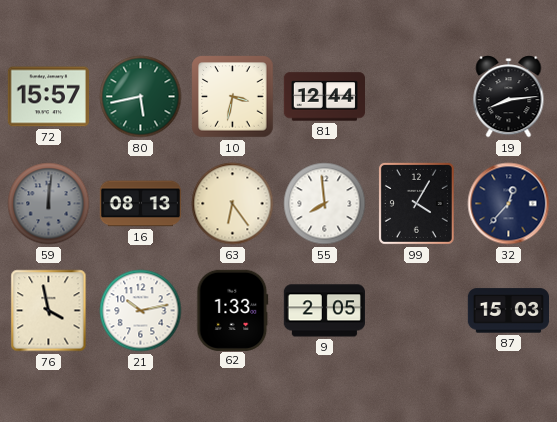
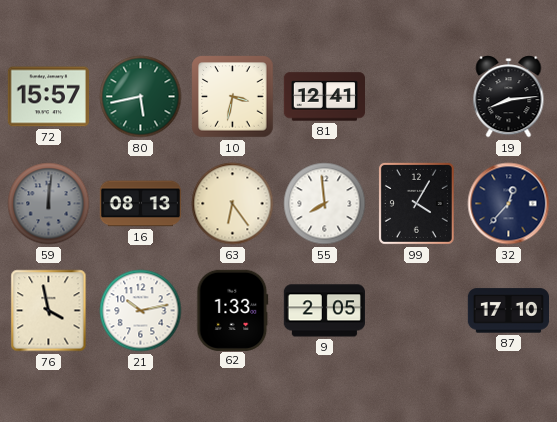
81: 12:44 -> 12:41 (324, 97)
87: 15:03 -> 17:10 (508, 311)
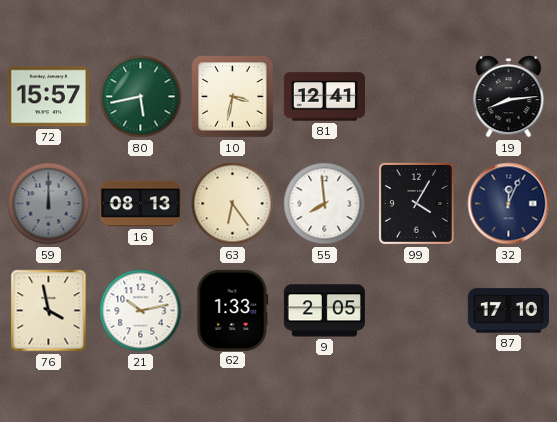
59: 12:01 -> 12:00 (49, 204)
32: 12:37 -> 12:04 (509, 204)
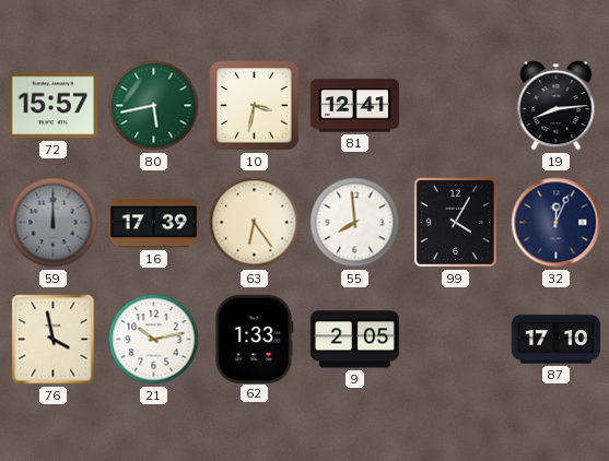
16: 08:13 -> 17:39 (153, 223)
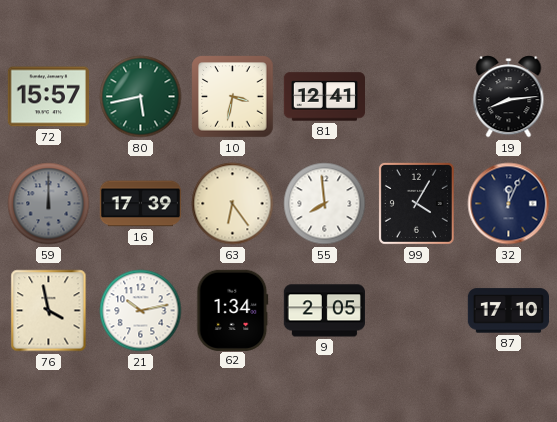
62: 1:33 -> 1:34 (233, 310)
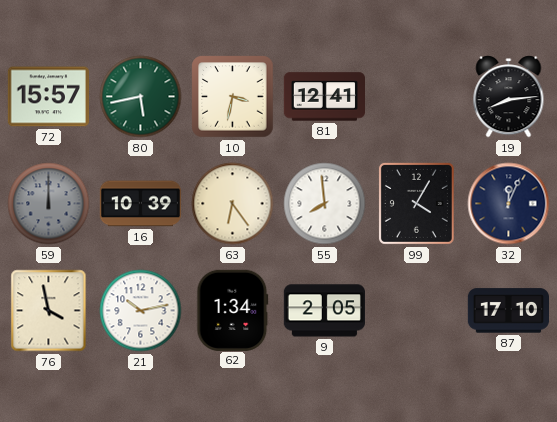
16: 17:39 -> 10:39 (140, 204)
